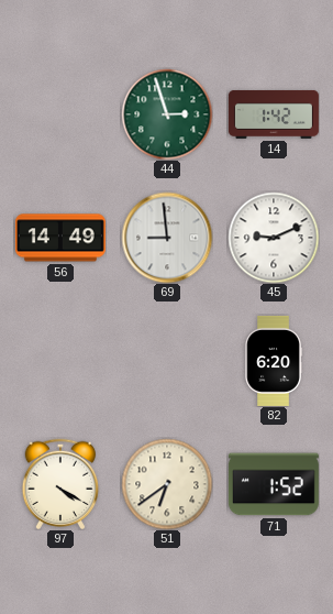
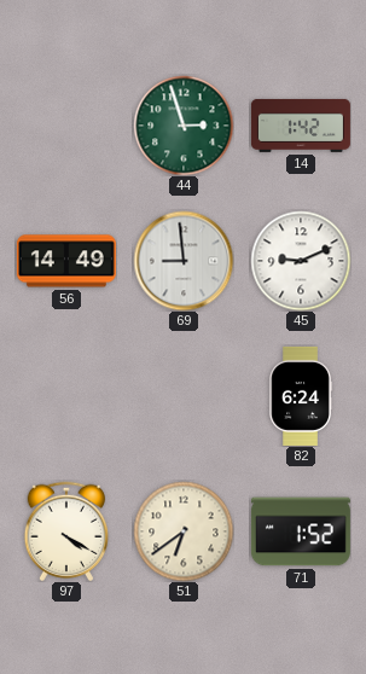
82: 6:20 -> 6:24 (301, 396)
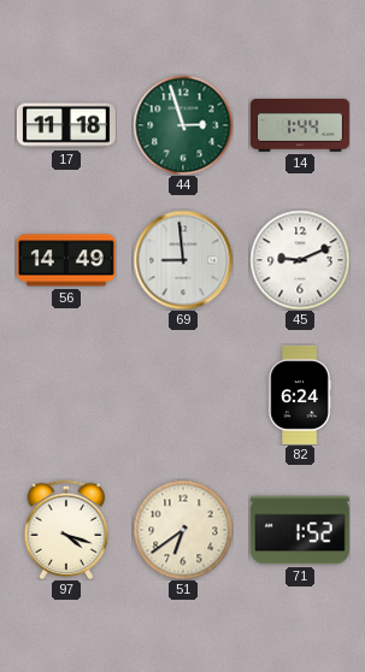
17: none -> 11:18 (66, 125)
14: 1:42 -> 1:44 (300, 125)
97: 4:20 -> 4:18 (66, 530)
